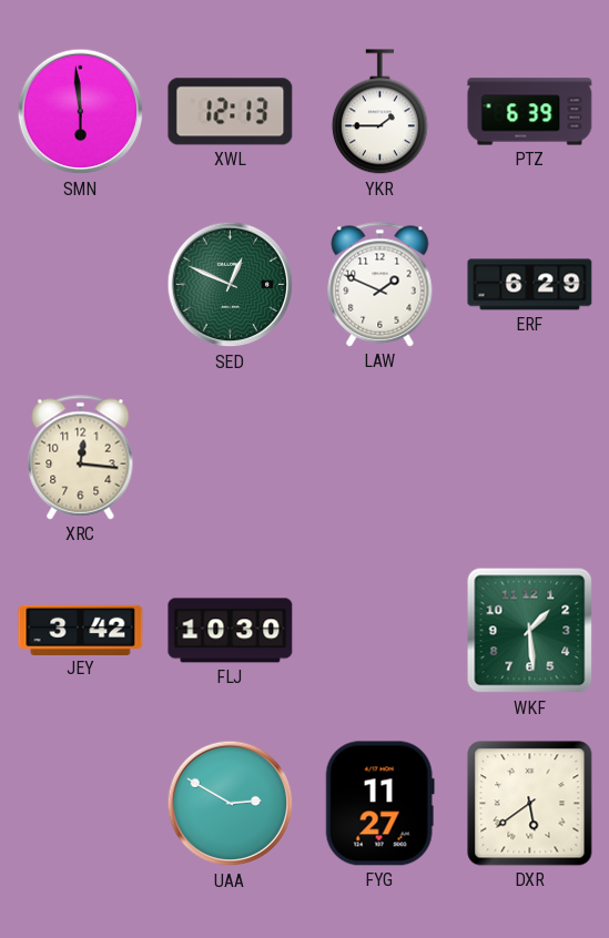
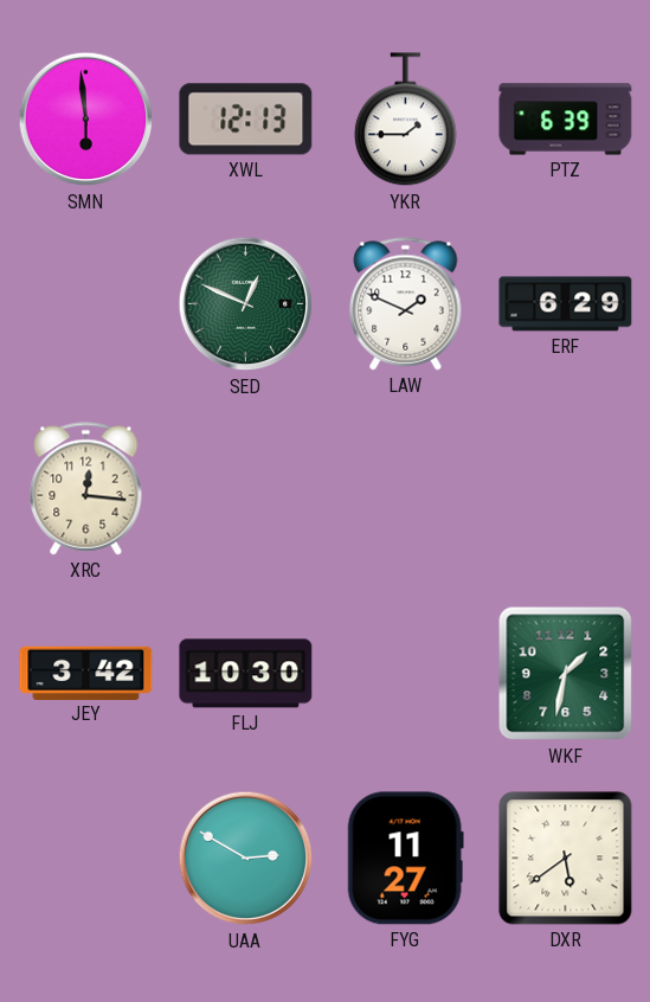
WKF: 1:29 -> 1:32 (566, 674)
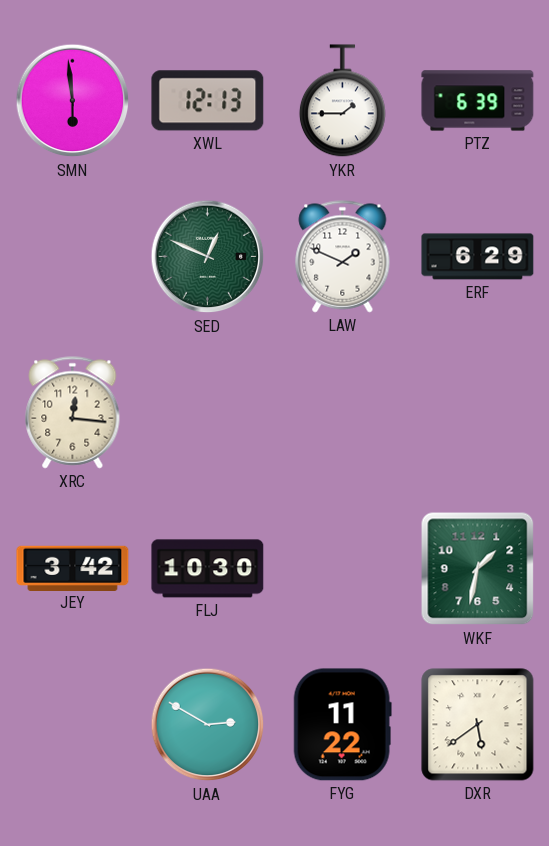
FYG: 11:27 -> 11:22 (342, 725)
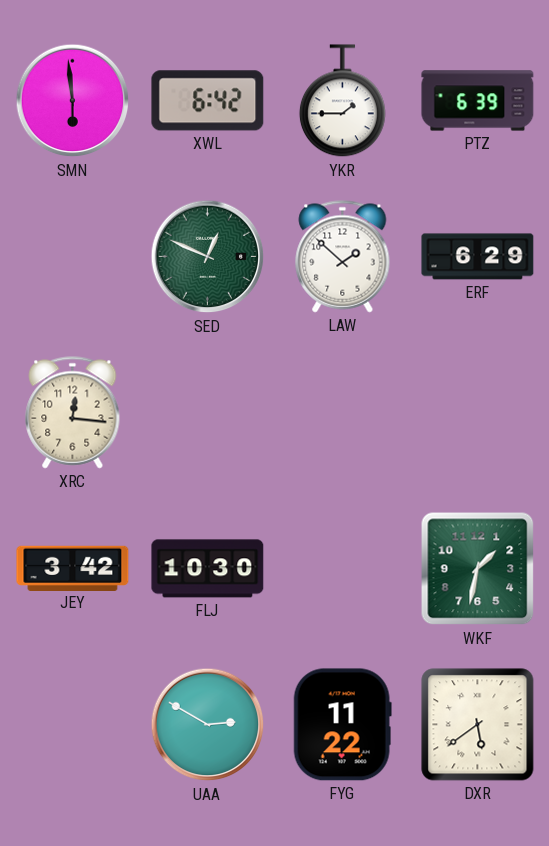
XWL: 12:13 -> 6:42 (208, 101)
LAW: 1:49 -> 1:52 (343, 257)
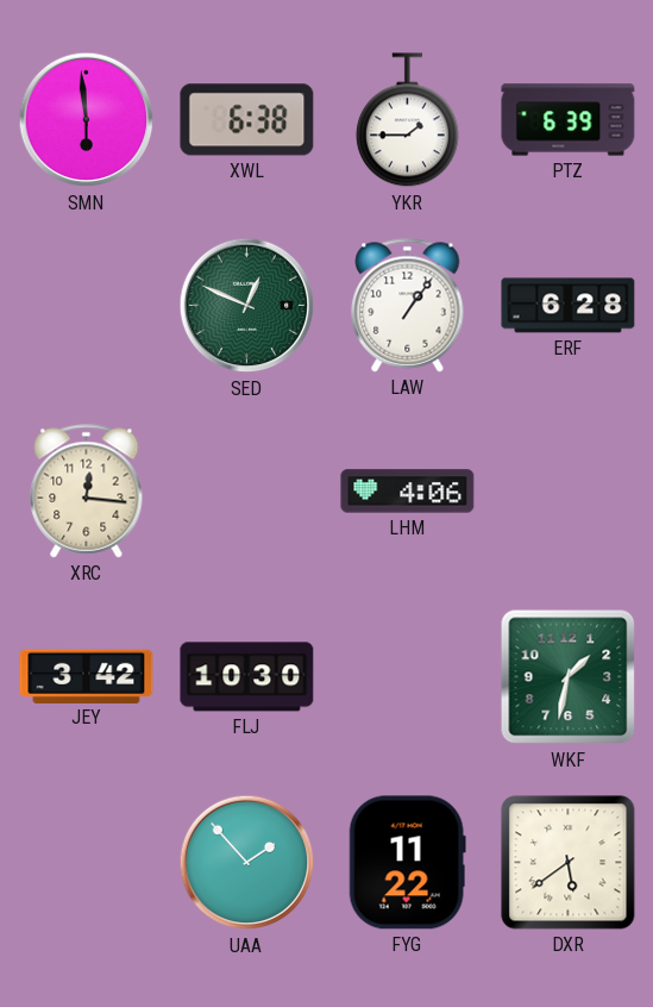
XWL: 6:42 -> 6:38 (247, 120)
LAW: 1:52 -> 1:06 (408, 306)
ERF: 6:29 -> 6:28 (569, 306)
LHM: none -> 4:06 (408, 492)
UAA: 2:50 -> 1:53 (247, 863)
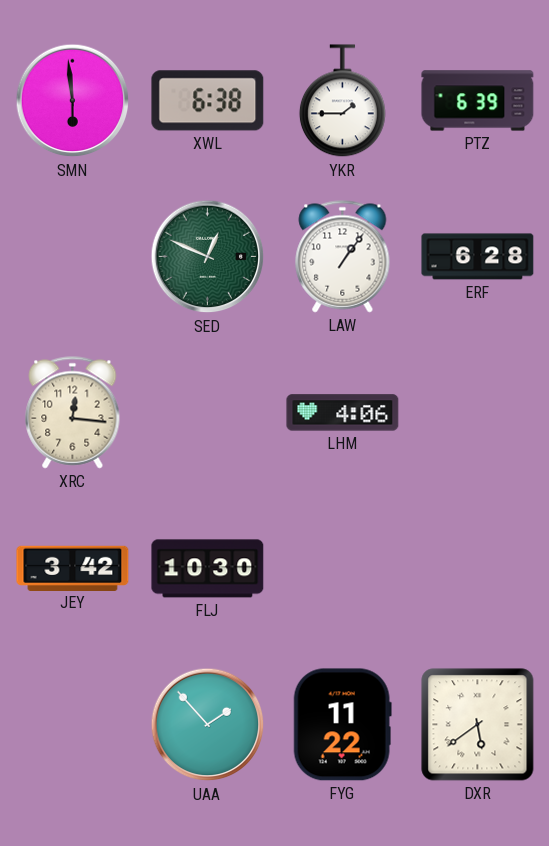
WKF: 1:32 -> none (569, 677)
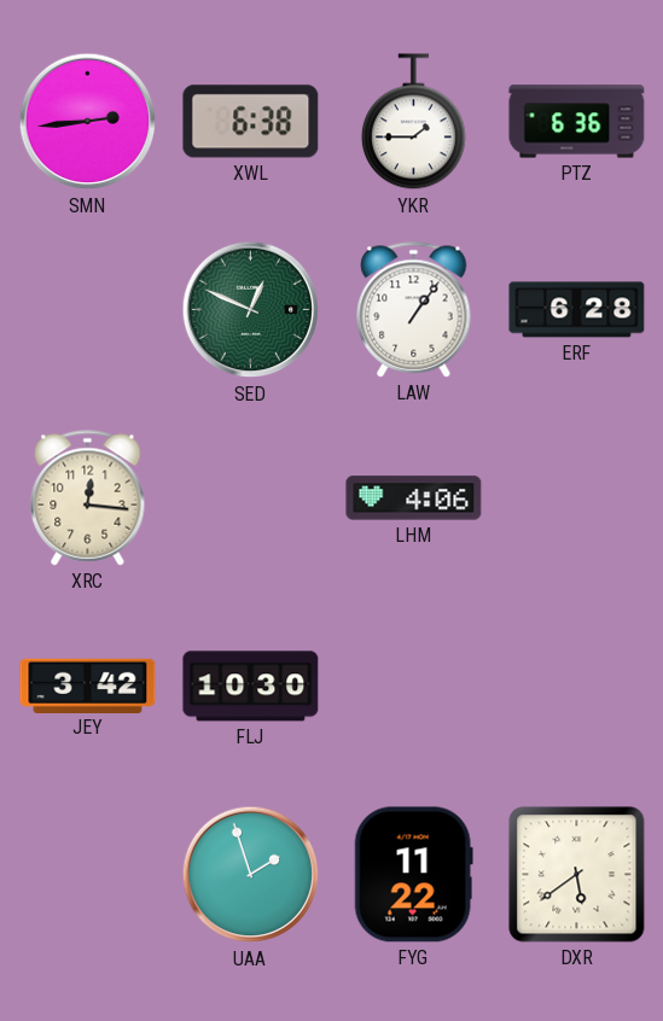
SMN: 5:59 -> 2:44 (88, 122)
PTZ: 6:39 -> 6:36 (577, 122)
UAA: 1:53 -> 1:57 (251, 875)
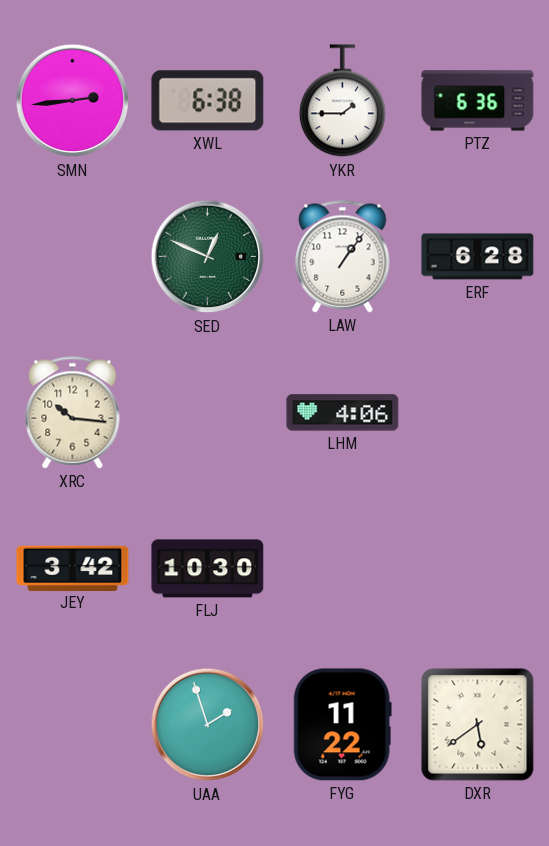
XRC: 12:16 -> 10:16 (73, 413)
